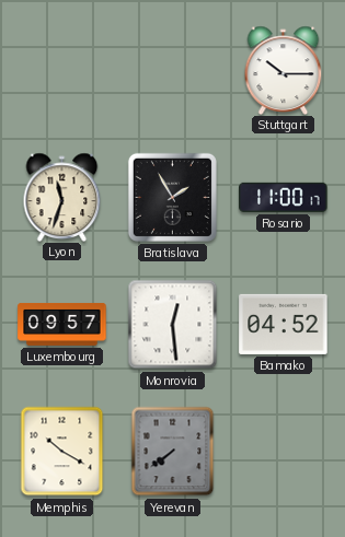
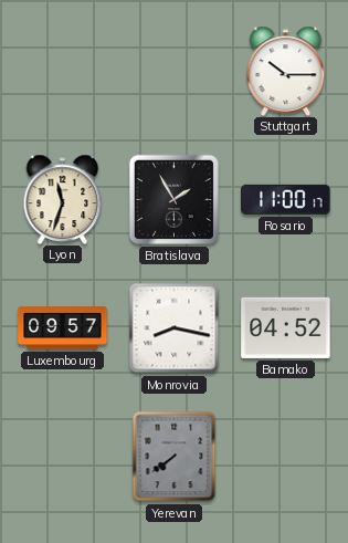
Monrovia: 12:29 -> 8:17 (175, 328)
Memphis: 10:20 -> none (62, 452)
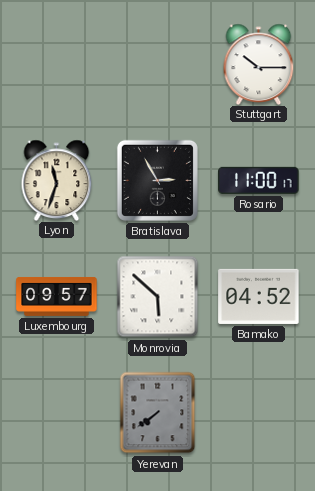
Bratislava: 1:55 -> 2:55 (157, 180)
Monrovia: 8:17 -> 5:52 (158, 297)
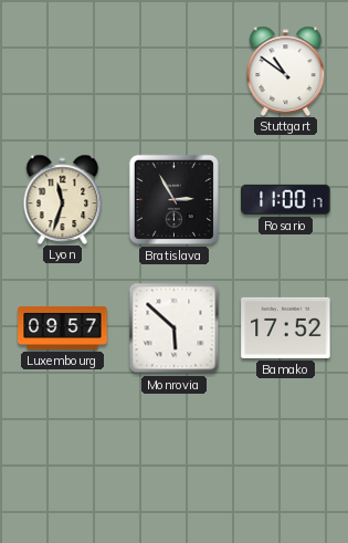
Stuttgart: 10:15 -> 10:51 (286, 71)
Bamako: 04:52 -> 17:52 (286, 327)
Yerevan: 7:39 -> none (158, 413)
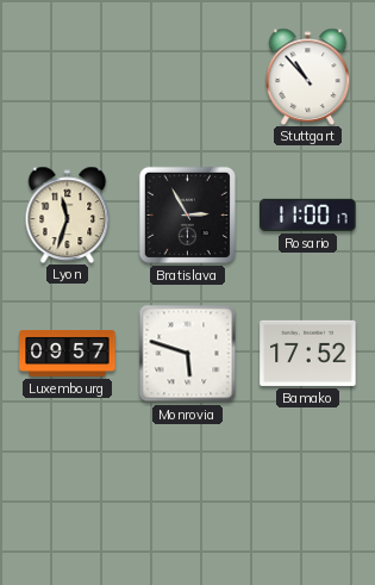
Stuttgart: 10:51 -> 10:53 (308, 76)
Monrovia: 5:52 -> 5:48 (188, 354)
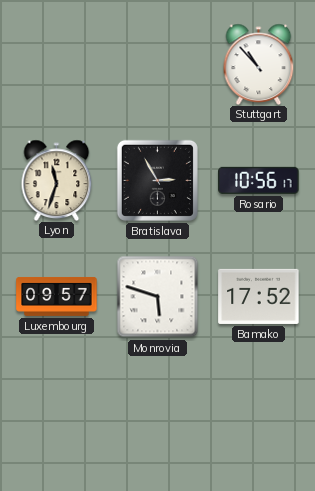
Rosario: 11:00 -> 10:56 (259, 180)
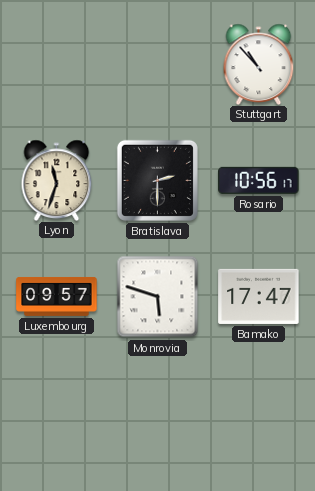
Bratislava: 2:55 -> 2:30 (157, 180)
Bamako: 17:52 -> 17:47 (259, 296)
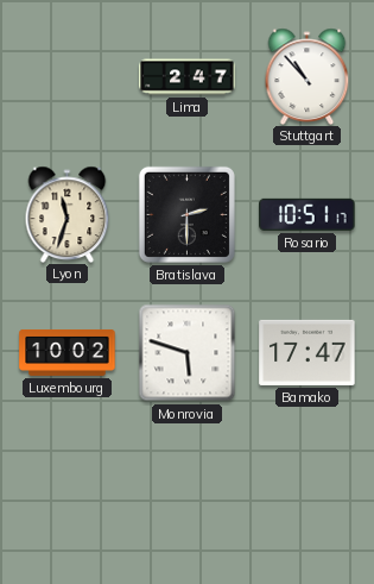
Lima: none -> 2:47 (188, 77)
Rosario: 10:56 -> 10:51 (308, 214)
Luxembourg: 09:57 -> 10:02 (68, 352)
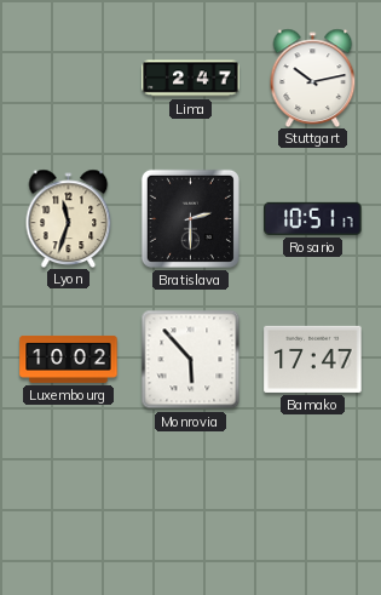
Stuttgart: 10:53 -> 10:13 (313, 78)
Monrovia: 5:48 -> 5:53 (191, 360)
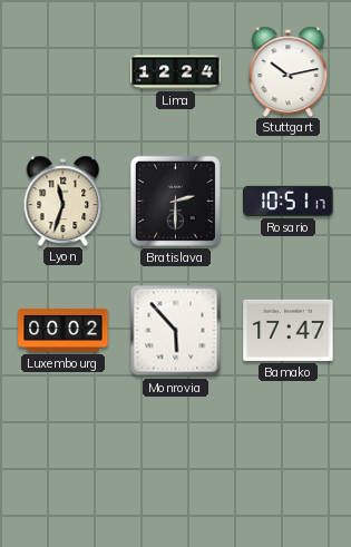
Lima: 2:47 -> 12:24 (176, 72)
Luxembourg: 10:02 -> 00:02 (64, 330)
